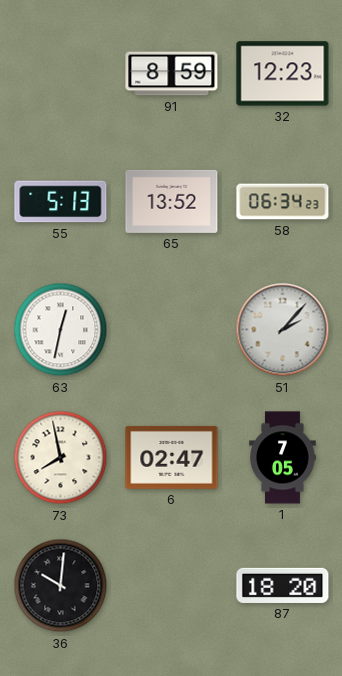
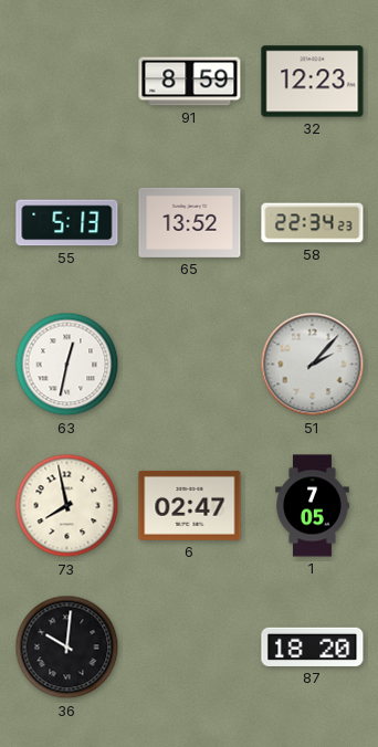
58: 06:34 -> 22:34 (313, 223)
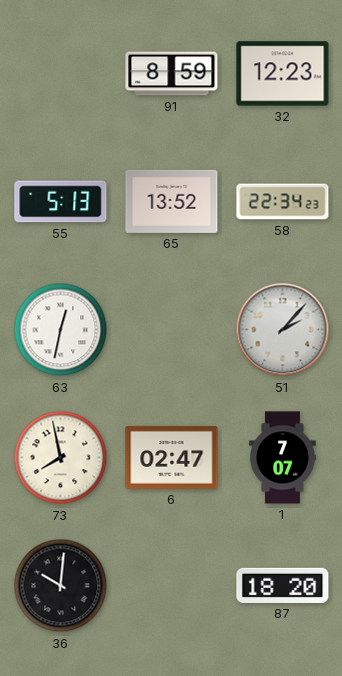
1: 7:05 -> 7:07 (283, 458)
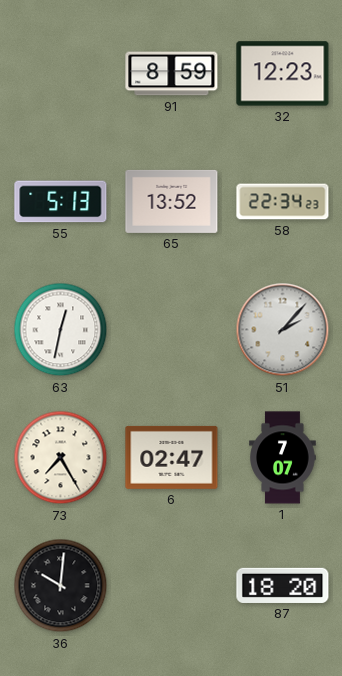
73: 7:58 -> 7:25 (61, 458)
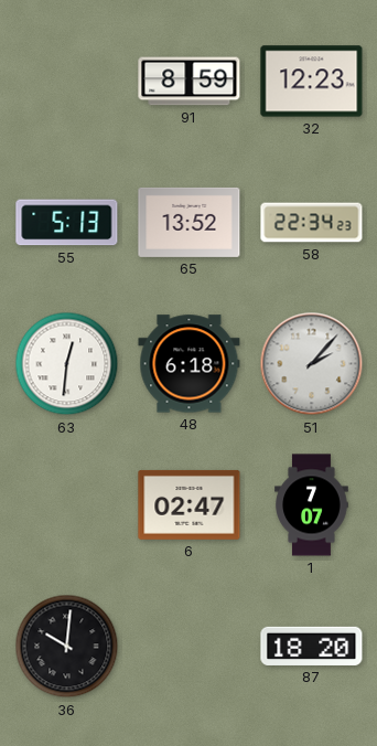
63: 12:32 -> 12:31 (67, 364)
48: none -> 6:18 (190, 364)
73: 7:25 -> none (61, 458)
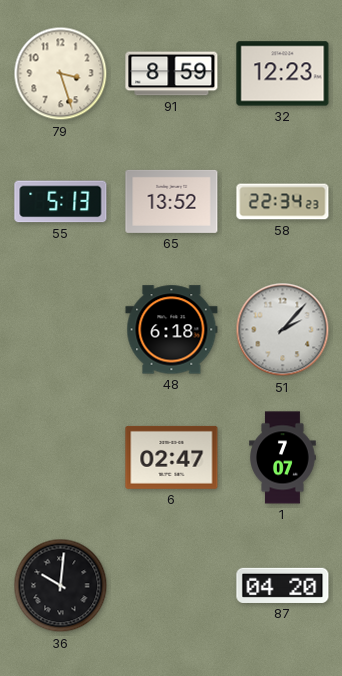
79: none -> 3:27 (61, 74)
63: 12:31 -> none (67, 364)
87: 18:20 -> 04:20 (283, 585)
